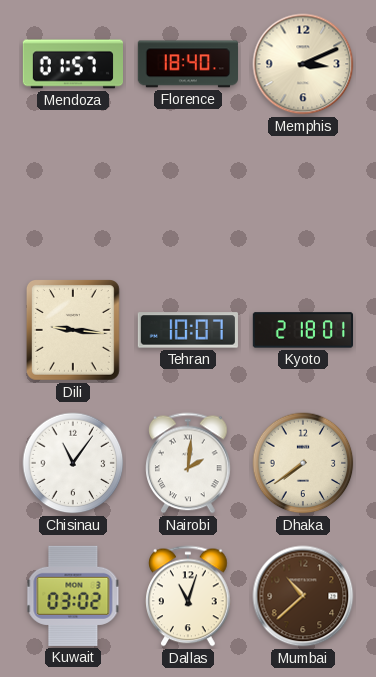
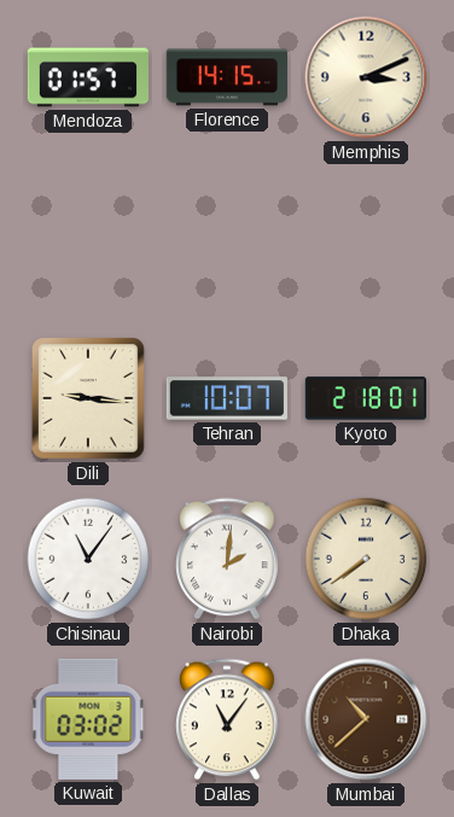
Florence: 18:40 -> 14:15 (226, 77)
Dallas: 11:03 -> 11:06 (228, 719)
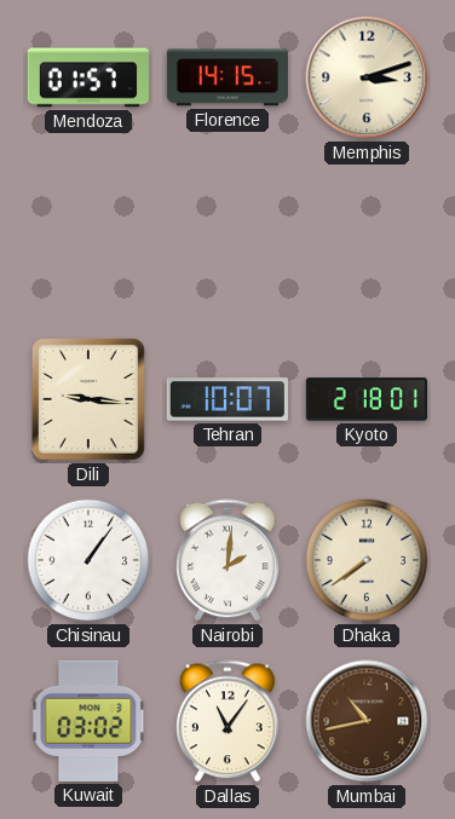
Memphis: 3:11 -> 3:12 (367, 77)
Chisinau: 11:06 -> 1:06 (88, 560)
Mumbai: 10:38 -> 10:43 (367, 721)
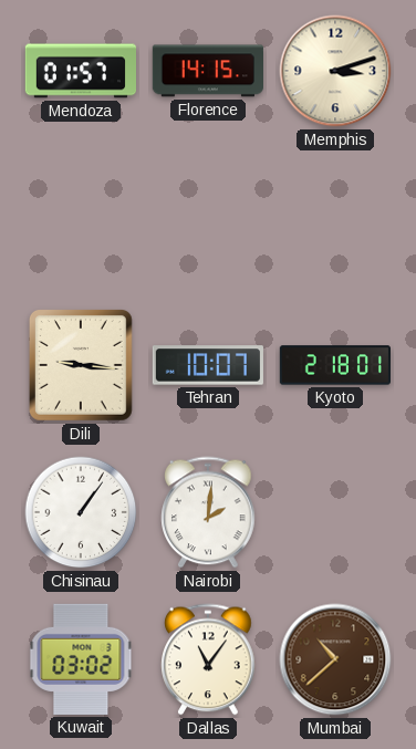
Dhaka: 7:39 -> none (367, 560)
Mumbai: 10:43 -> 10:38 (335, 659)
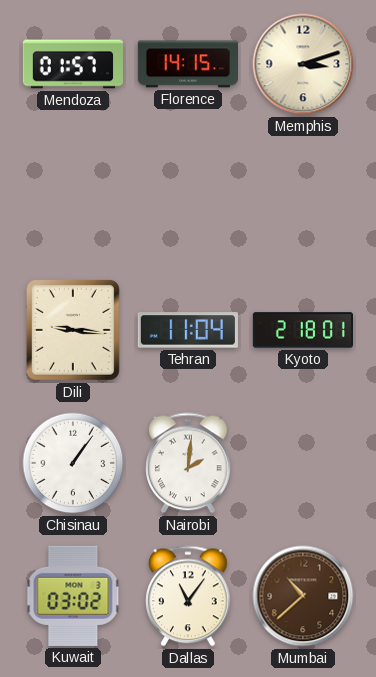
Tehran: 10:07 -> 11:04 (188, 330)
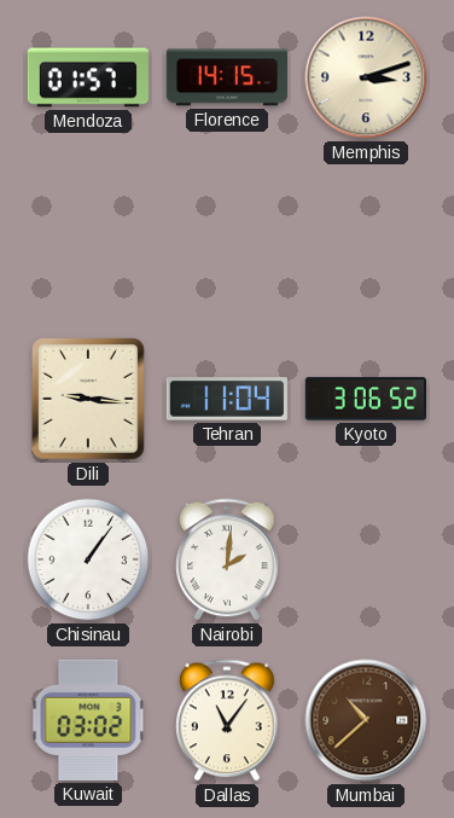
Kyoto: 2:18 -> 3:06 (365, 399)
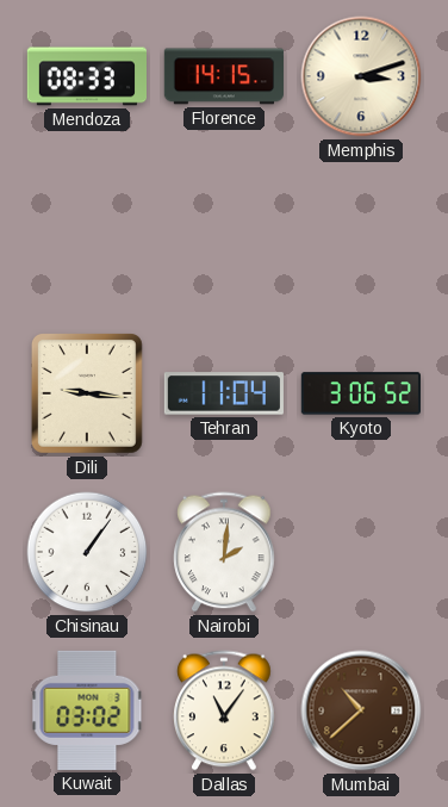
Mendoza: 01:57 -> 08:33 (86, 76)
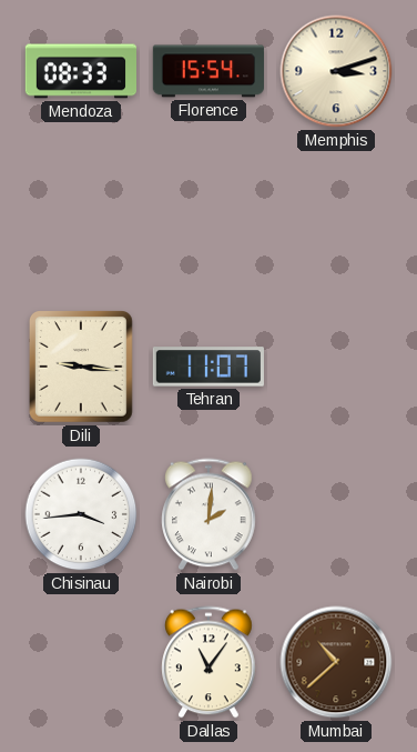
Florence: 14:15 -> 15:54 (207, 71)
Tehran: 11:04 -> 11:07 (208, 367)
Kyoto: 3:06 -> none (360, 393)
Chisinau: 1:06 -> 3:44 (81, 514)
Kuwait: 03:02 -> none (87, 710)
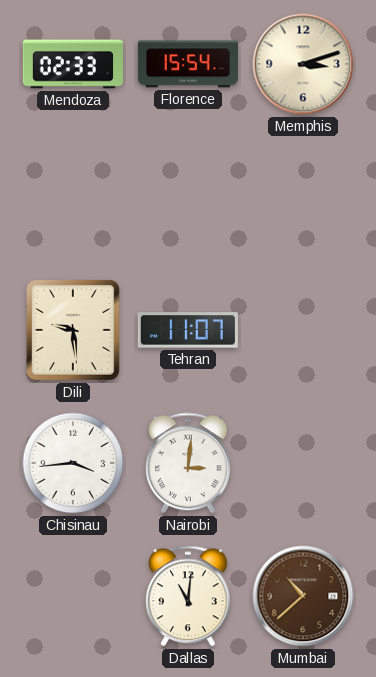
Mendoza: 08:33 -> 02:33 (72, 64)
Dili: 9:16 -> 9:29 (73, 331)
Nairobi: 2:01 -> 3:01 (189, 463)
Dallas: 11:06 -> 11:01 (189, 596)
